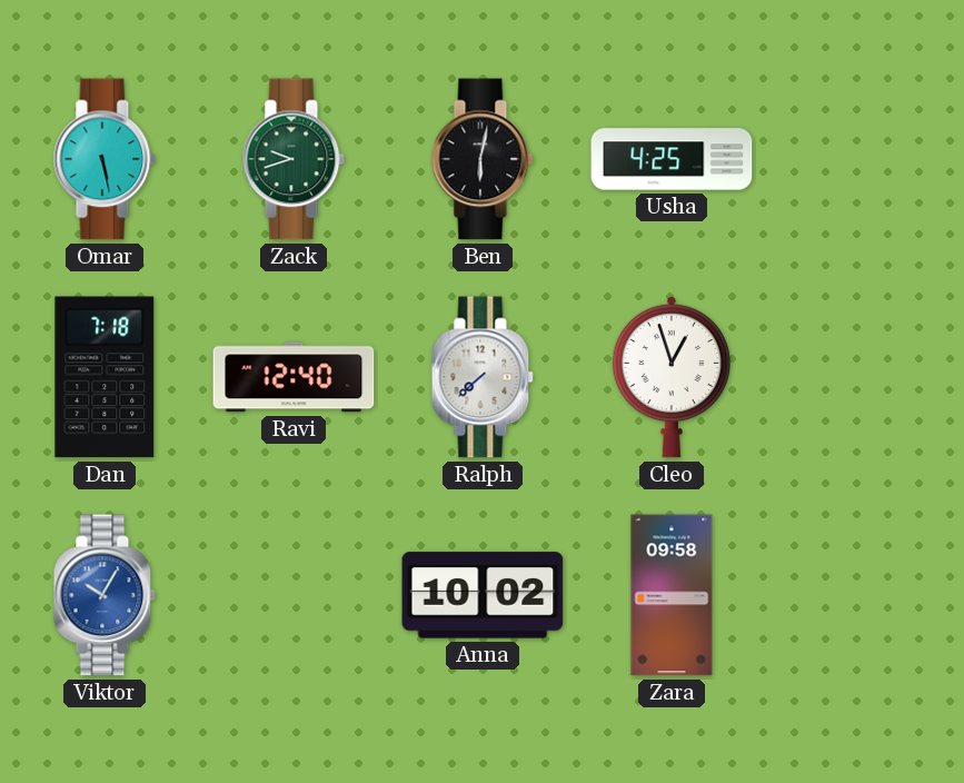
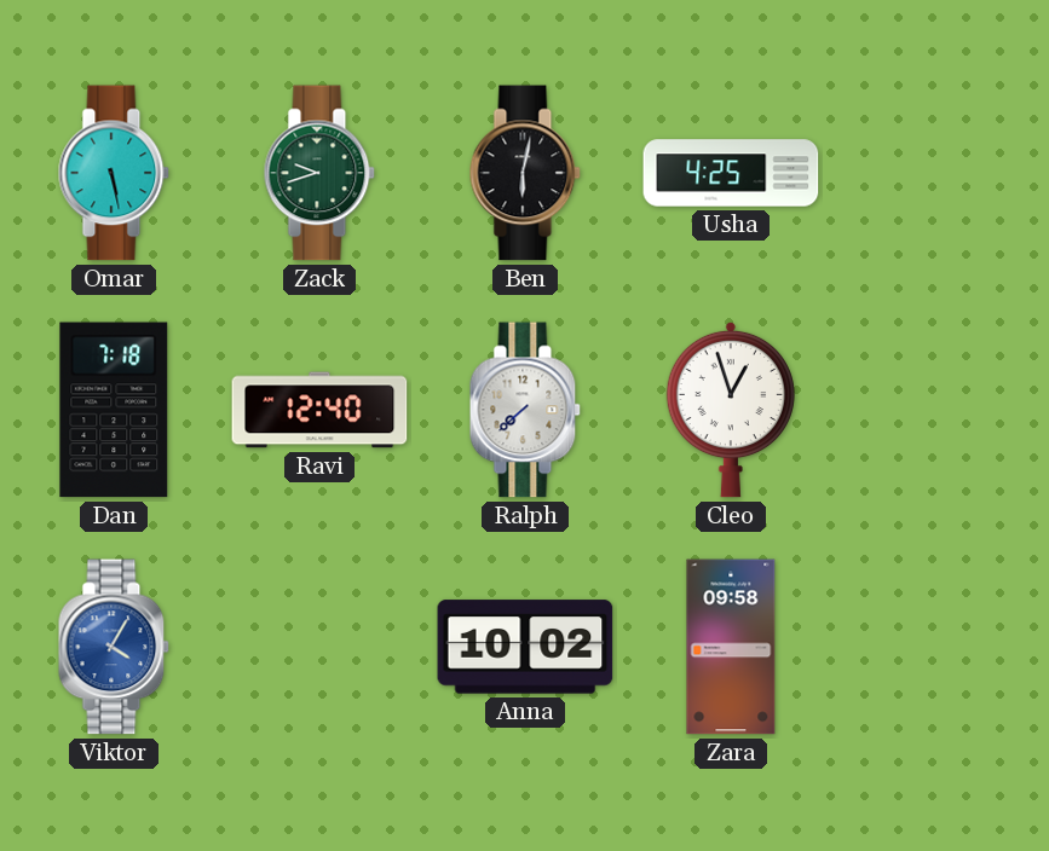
Viktor: 10:05 -> 4:05 (114, 647)
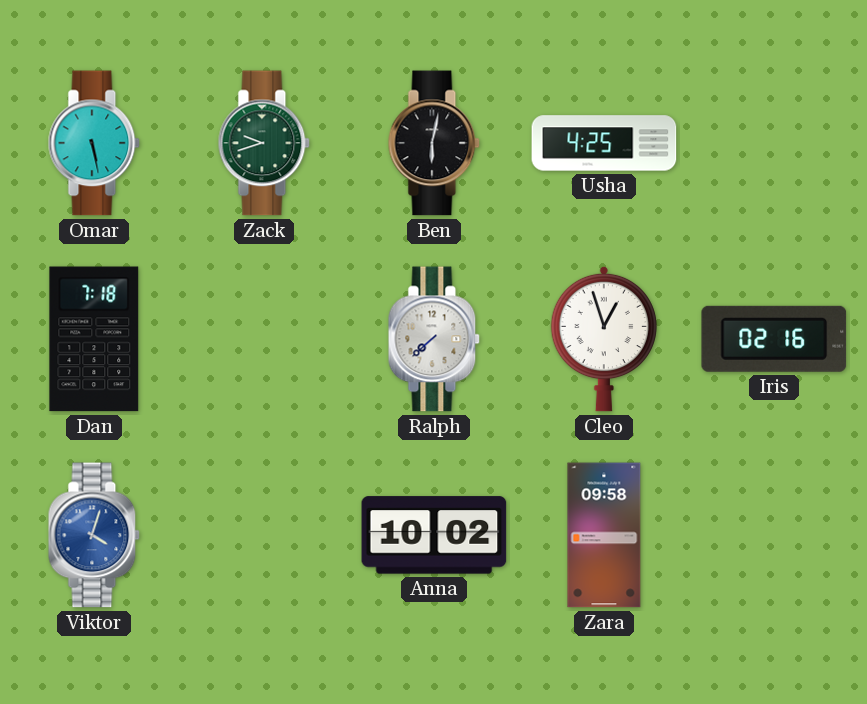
Ravi: 12:40 -> none (319, 410)
Iris: none -> 02:16 (774, 339)
Viktor: 4:05 -> 4:03 (94, 535)
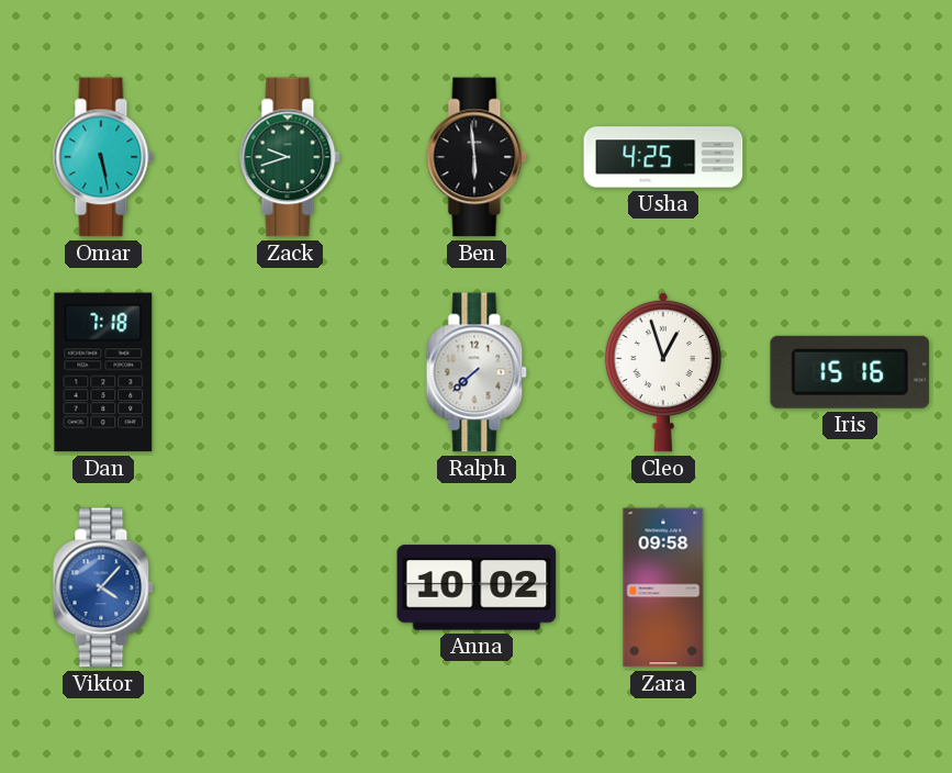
Ben: 6:02 -> 5:59 (477, 157)
Iris: 02:16 -> 15:16 (850, 372)
Viktor: 4:03 -> 4:07 (103, 587)
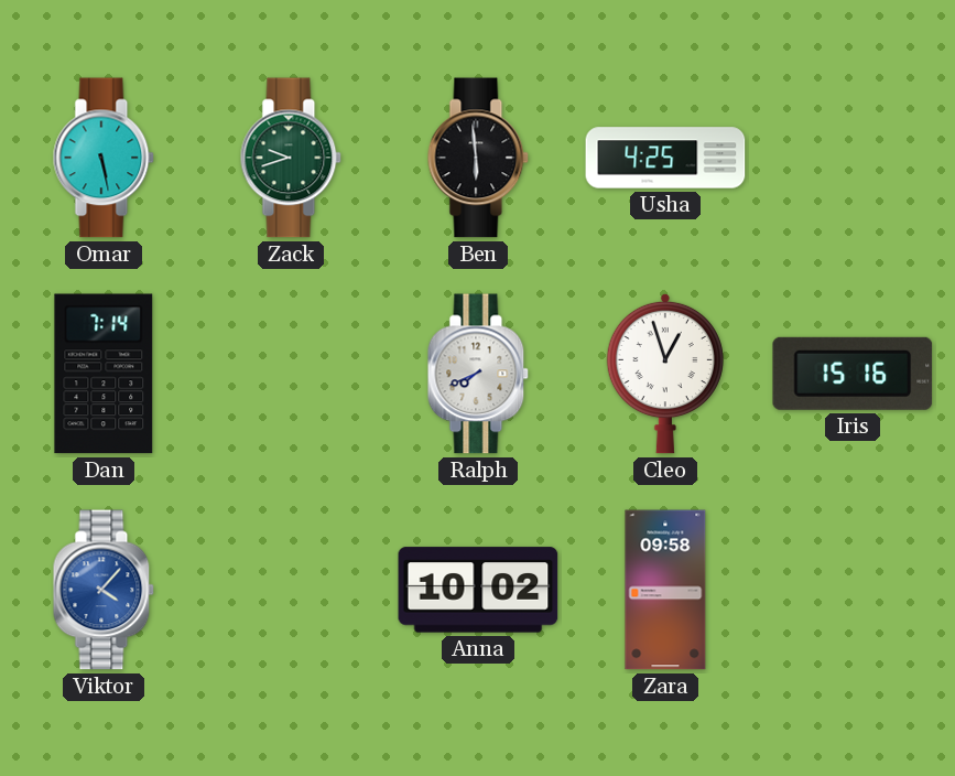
Dan: 7:18 -> 7:14 (104, 374)
Ralph: 7:38 -> 7:41 (478, 374)
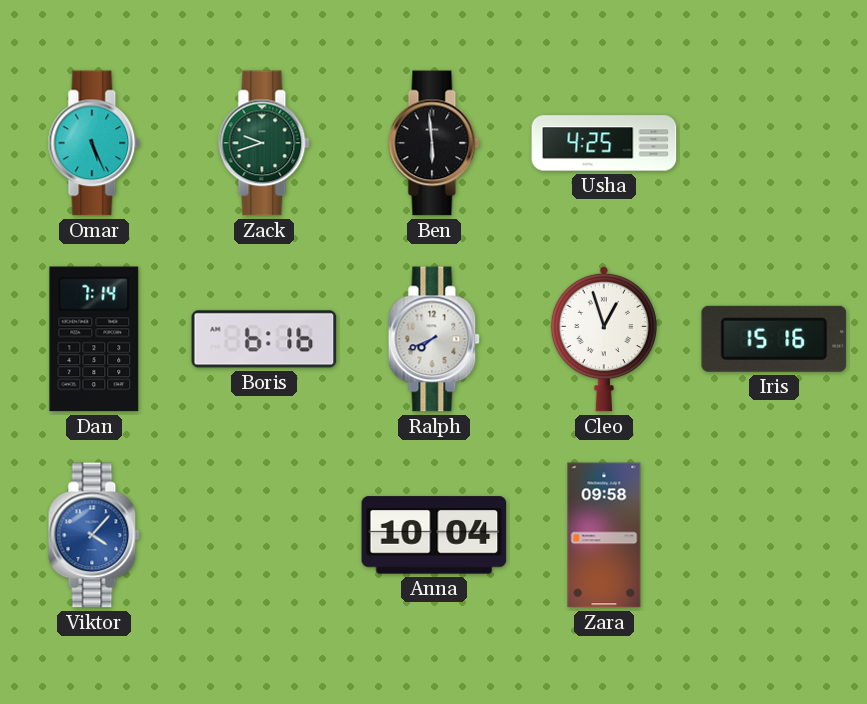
Omar: 5:28 -> 5:26 (94, 143)
Boris: none -> 6:16 (264, 339)
Anna: 10:02 -> 10:04 (434, 535)
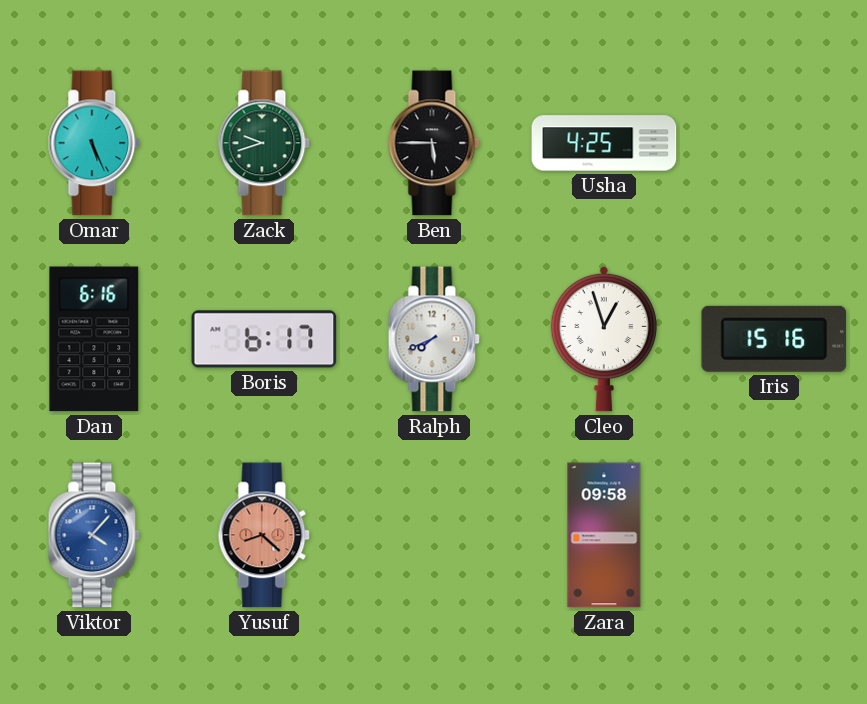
Ben: 5:59 -> 5:45 (434, 143)
Dan: 7:14 -> 6:16 (94, 339)
Boris: 6:16 -> 6:17 (264, 339)
Yusuf: none -> 8:22 (264, 535)
Anna: 10:04 -> none (434, 535)
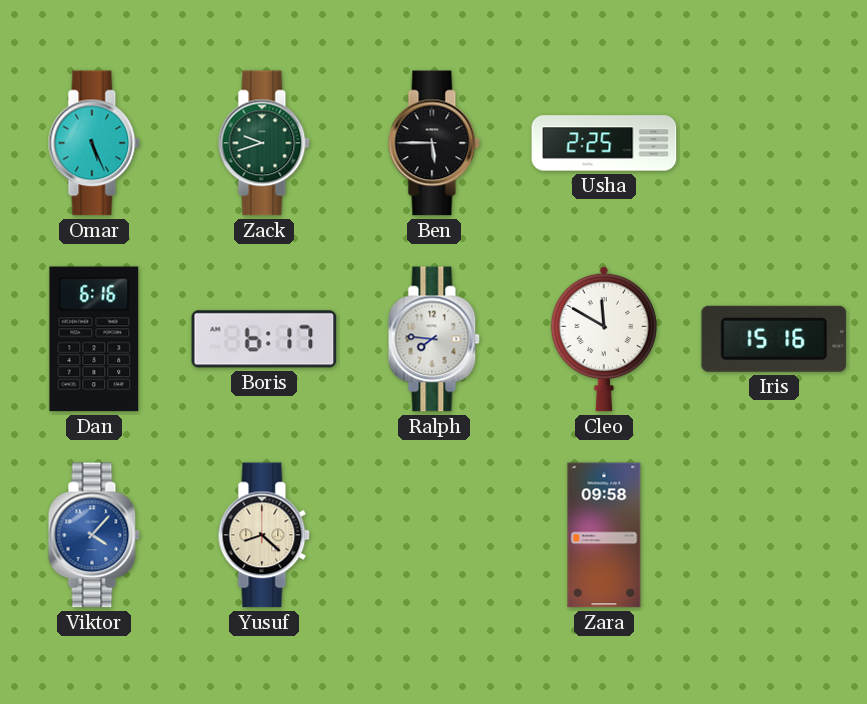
Usha: 4:25 -> 2:25 (604, 143)
Ralph: 7:41 -> 7:46 (434, 339)
Cleo: 12:57 -> 11:50 (604, 339)
Yusuf dial: salmon -> cream (264, 535)
